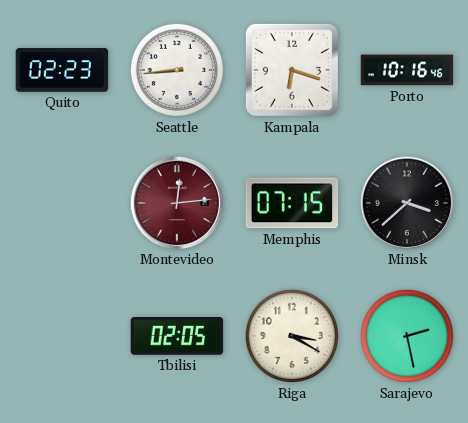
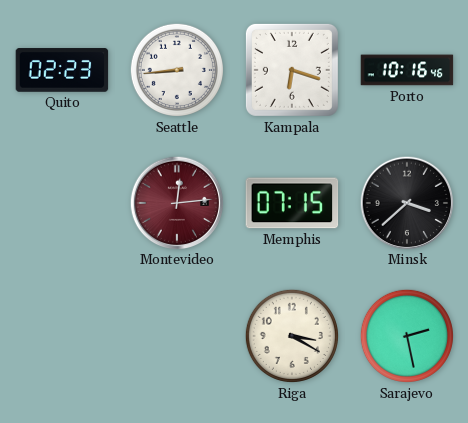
Tbilisi: 02:05 -> none (177, 336)
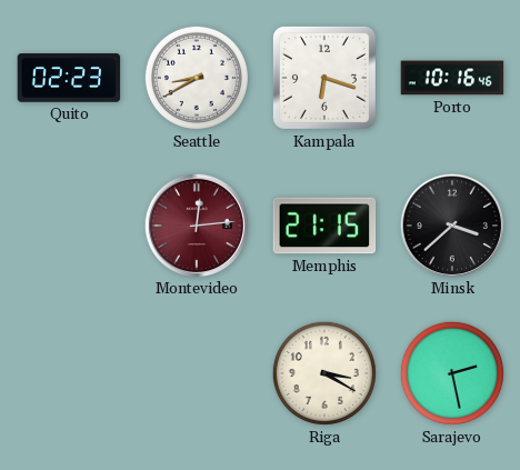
Seattle: 8:44 -> 8:40 (197, 78)
Memphis: 07:15 -> 21:15 (324, 226)
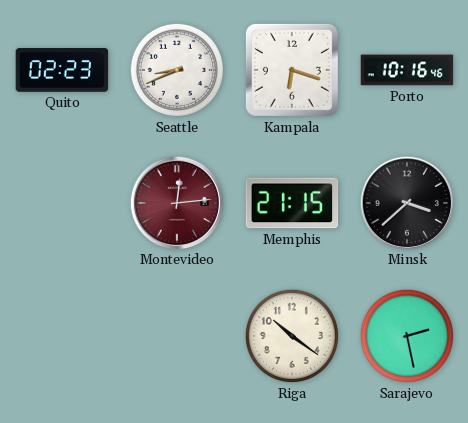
Seattle: 8:40 -> 8:41 (177, 70)
Riga: 3:20 -> 10:21 (292, 336)
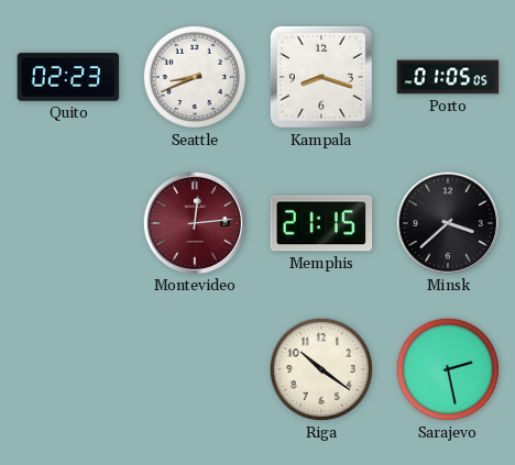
Kampala: 6:18 -> 8:18 (321, 77)
Porto: 10:16 -> 01:05 (448, 77)
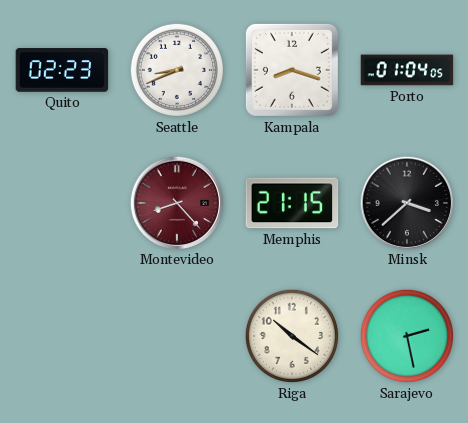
Porto: 01:05 -> 01:04 (407, 70)
Montevideo: 12:14 -> 8:23 (176, 202)
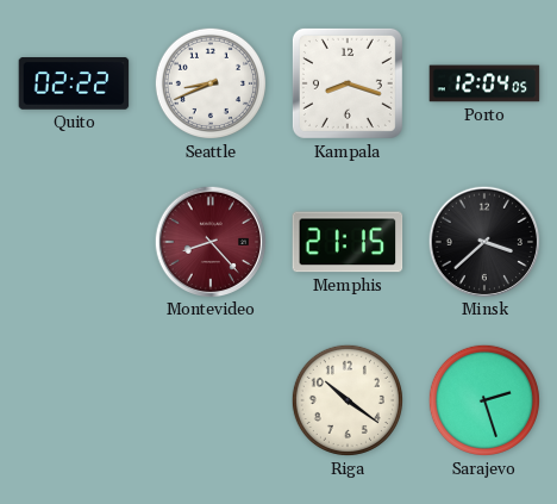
Quito: 02:23 -> 02:22 (74, 83)
Porto: 01:04 -> 12:04 (484, 83)
Sarajevo: 2:28 -> 2:27 (484, 400)
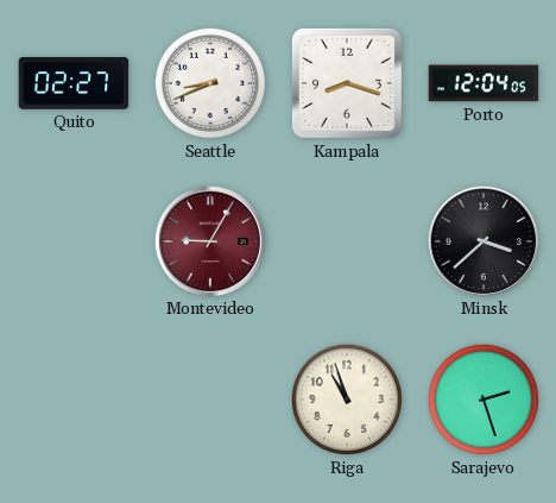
Quito: 02:22 -> 02:27 (74, 83)
Montevideo: 8:23 -> 9:05 (209, 240)
Memphis: 21:15 -> none (348, 242)
Riga: 10:21 -> 10:57 (347, 400)
